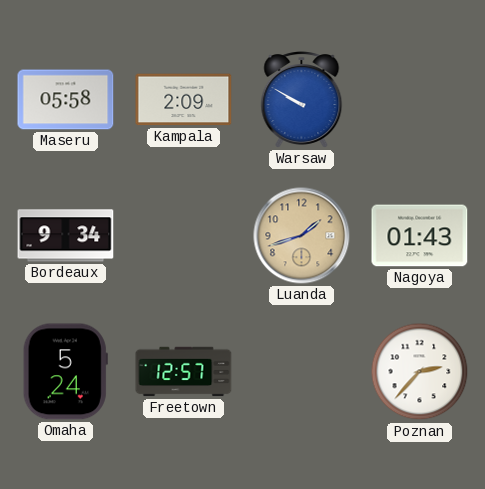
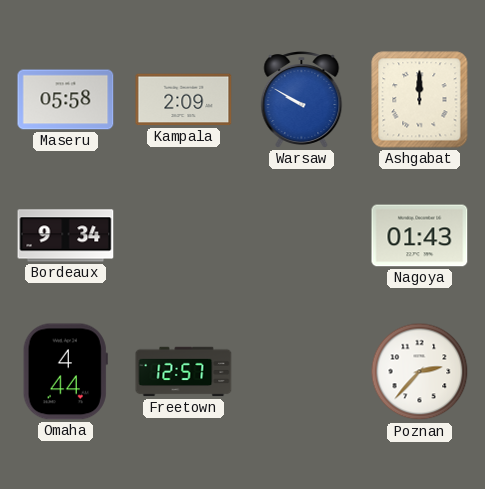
Ashgabat: none -> 12:00 (420, 100)
Luanda: 1:42 -> none (302, 236)
Omaha: 5:24 -> 4:44 (65, 372)
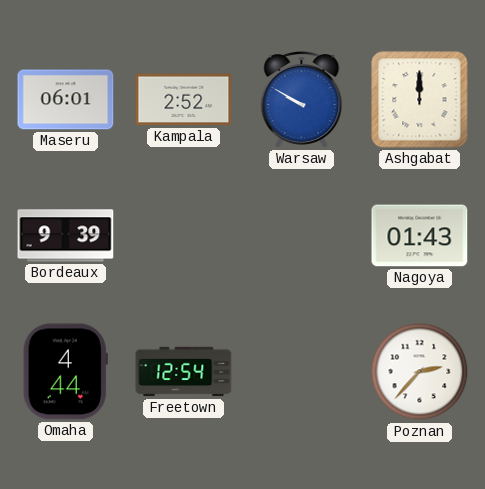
Maseru: 05:58 -> 06:01 (66, 100)
Kampala: 2:09 -> 2:52 (184, 100)
Bordeaux: 9:34 -> 9:39 (66, 236)
Freetown: 12:57 -> 12:54 (184, 372)
